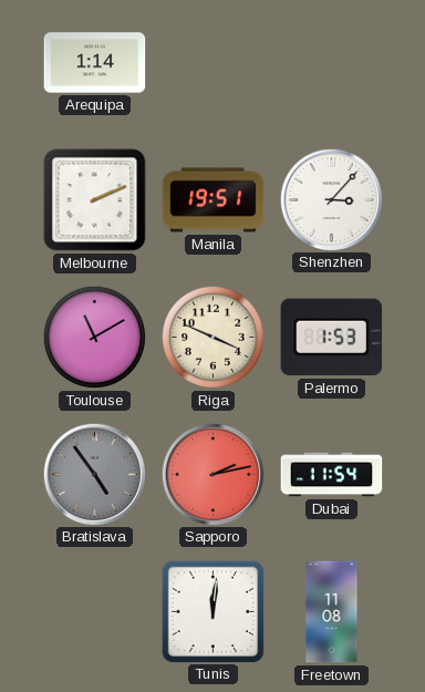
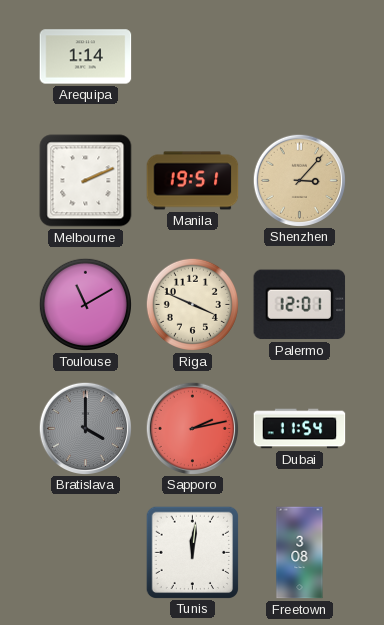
Shenzhen dial: white -> champagne (299, 180)
Palermo: 1:53 -> 12:01 (300, 305)
Bratislava: 4:54 -> 4:00 (85, 428)
Freetown: 11:08 -> 3:08 (300, 553)
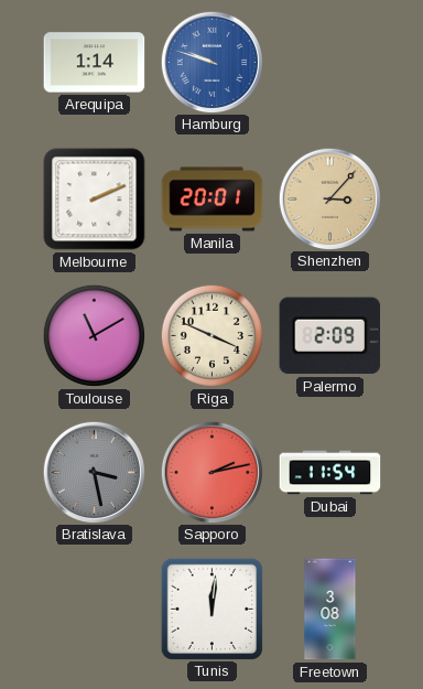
Hamburg: none -> 9:48 (211, 62)
Manila: 19:51 -> 20:01 (213, 200)
Palermo: 12:01 -> 2:09 (330, 336)
Bratislava: 4:00 -> 3:28 (94, 472)
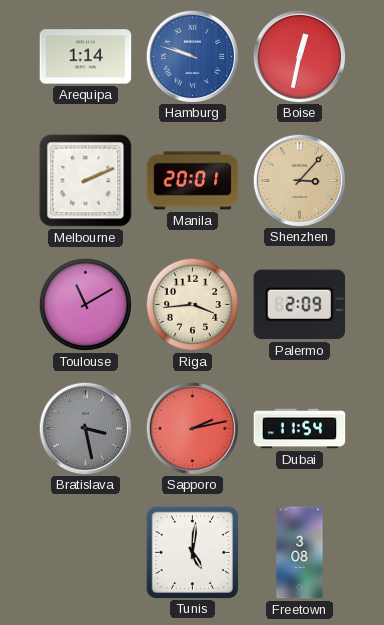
Boise: none -> 12:32 (299, 56)
Riga: 3:49 -> 3:44 (192, 304)
Tunis: 12:01 -> 5:01 (192, 552)
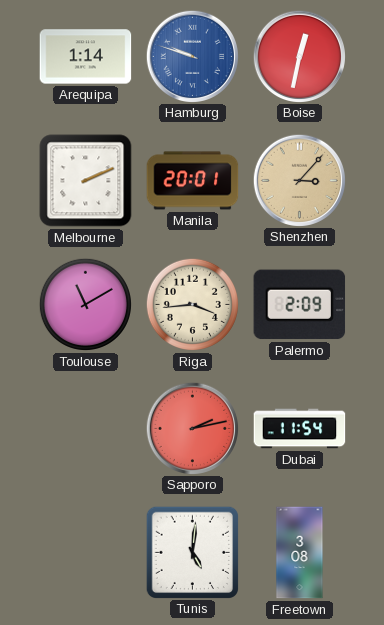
Bratislava: 3:28 -> none (85, 428)
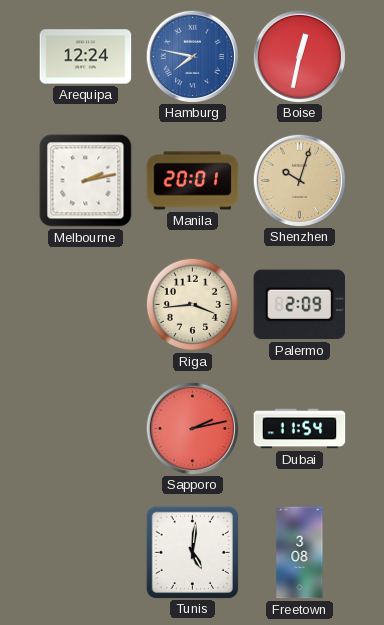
Arequipa: 1:14 -> 12:24 (86, 57)
Hamburg: 9:48 -> 7:47 (192, 56)
Melbourne: 2:11 -> 2:13 (86, 181)
Shenzhen: 3:07 -> 10:03 (299, 180)
Toulouse: 11:10 -> none (85, 304)
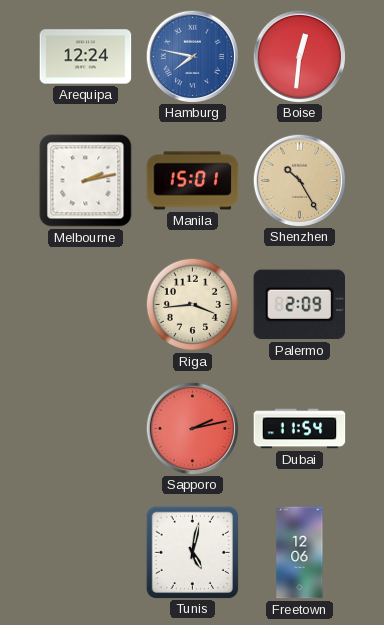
Boise: 12:32 -> 12:31 (299, 56)
Manila: 20:01 -> 15:01 (193, 181)
Shenzhen: 10:03 -> 10:25 (299, 180)
Tunis: 5:01 -> 5:02 (192, 552)
Freetown: 3:08 -> 12:06 (300, 553)
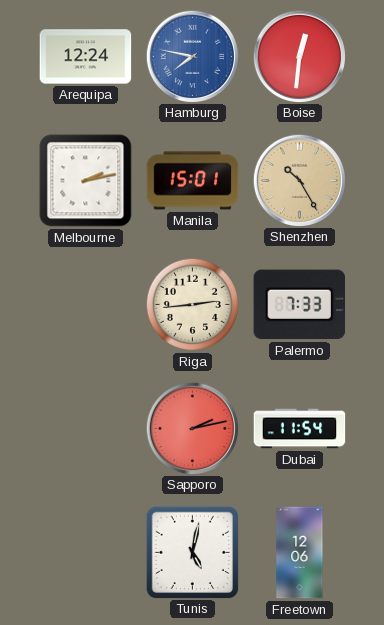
Riga: 3:44 -> 2:44 (192, 304)
Palermo: 2:09 -> 7:33 (300, 305)
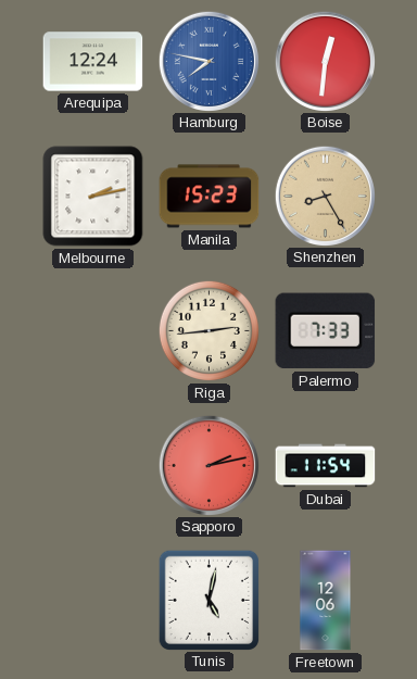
Manila: 15:01 -> 15:23 (210, 197)
Shenzhen: 10:25 -> 8:25 (325, 196)
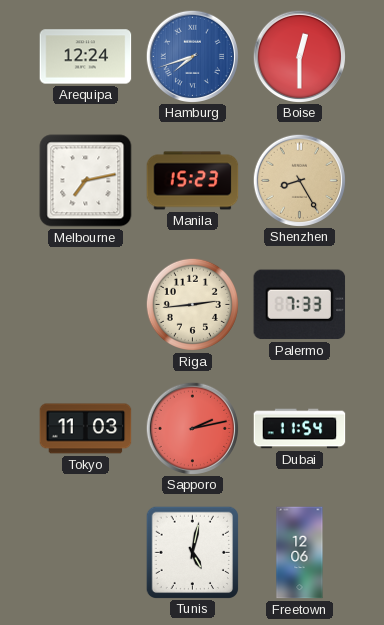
Hamburg: 7:47 -> 7:42 (192, 56)
Boise: 12:31 -> 12:30 (299, 56)
Melbourne: 2:13 -> 7:13 (86, 181)
Tokyo: none -> 11:03 (86, 429)
